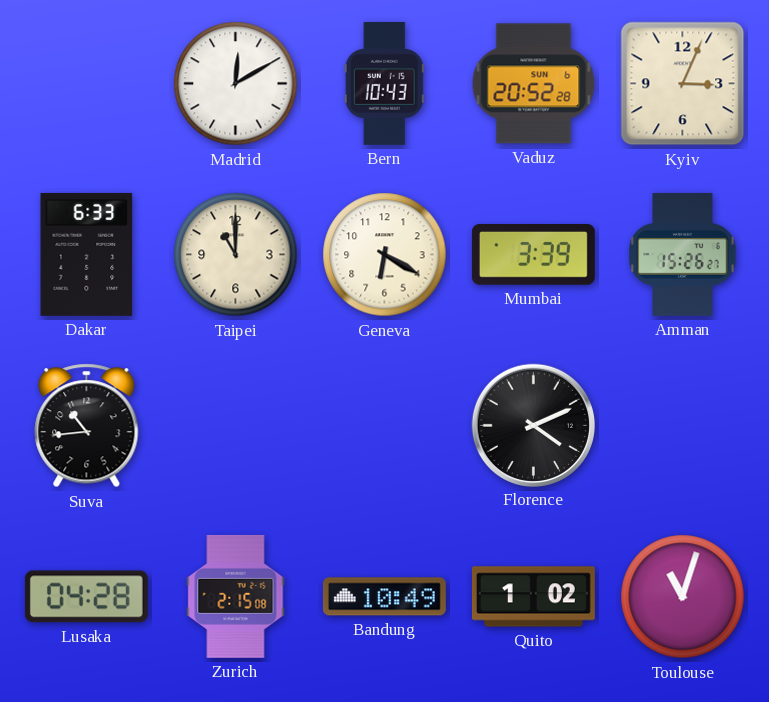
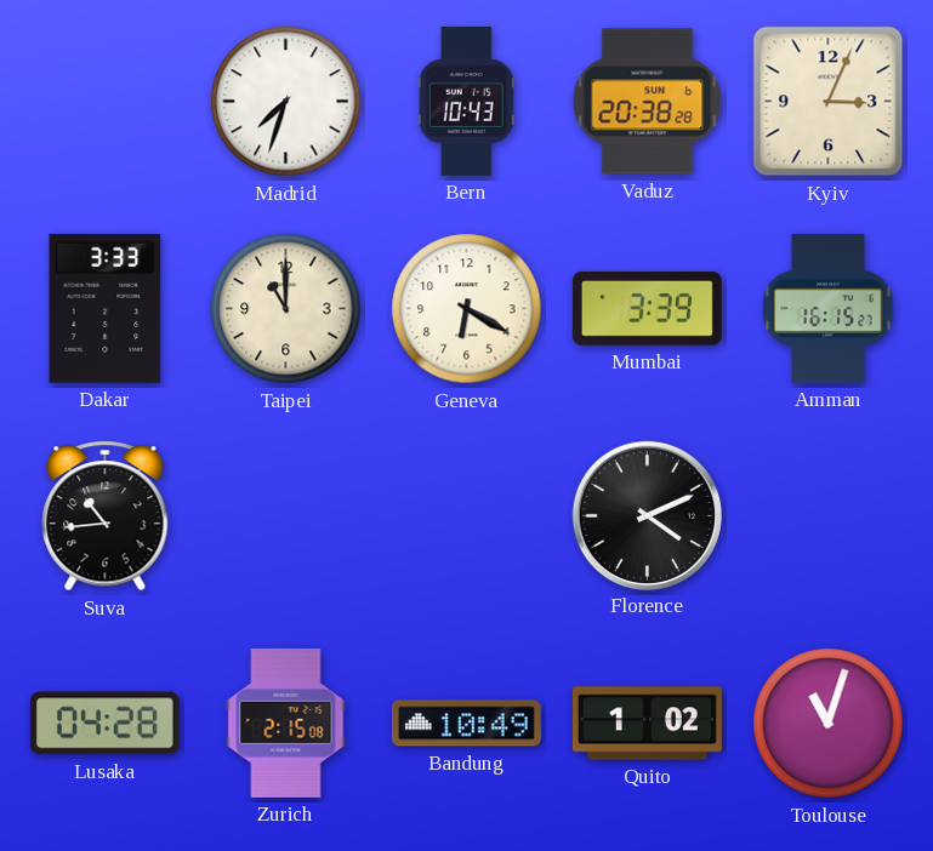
Madrid: 12:10 -> 7:33 (286, 102)
Vaduz: 20:52 -> 20:38 (648, 102)
Dakar: 6:33 -> 3:33 (106, 308)
Amman: 15:26 -> 16:15 (829, 308)
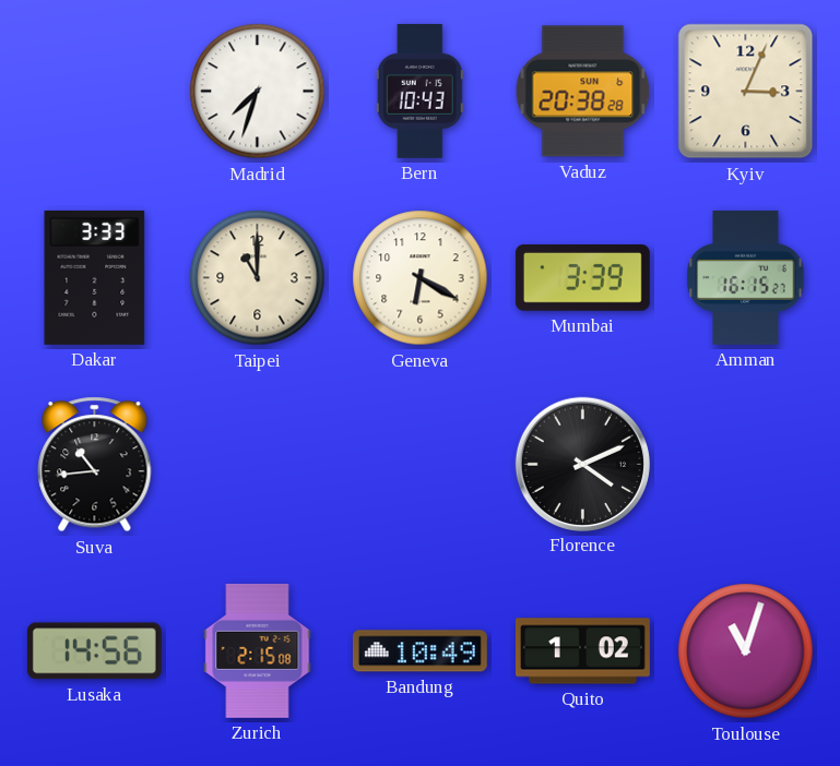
Lusaka: 04:28 -> 14:56 (94, 651)
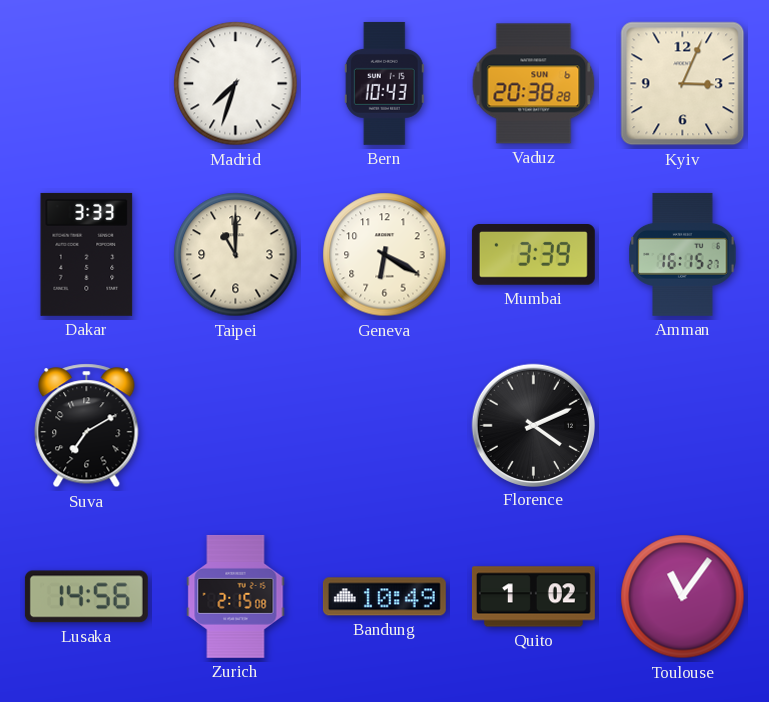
Suva: 10:44 -> 7:10 (87, 426)
Toulouse: 11:03 -> 11:06 (683, 597)
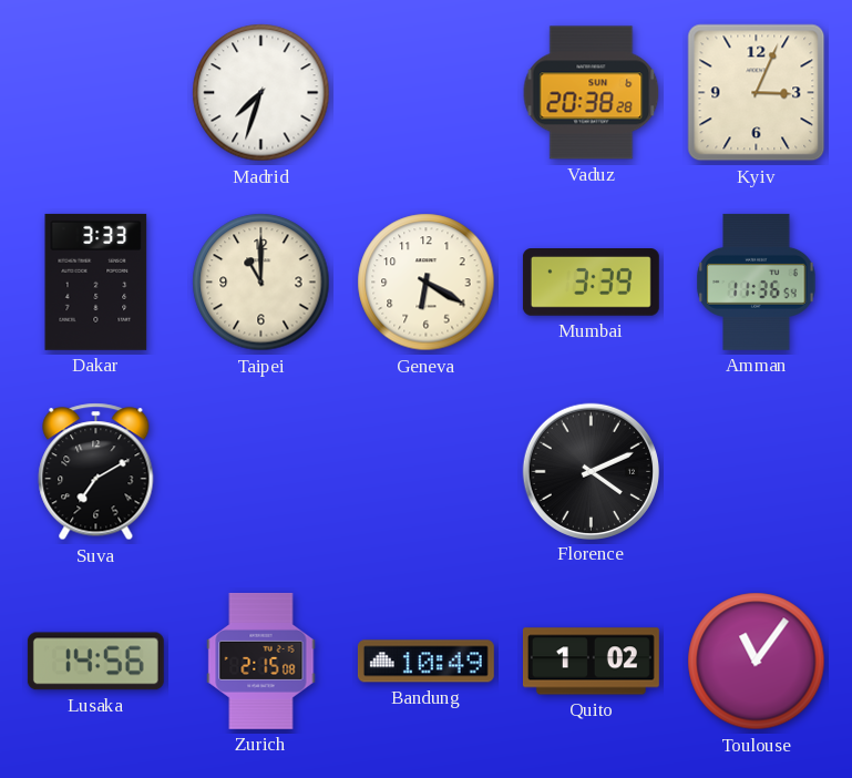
Bern: 10:43 -> none (384, 83)
Amman: 16:15 -> 11:36 (757, 281)
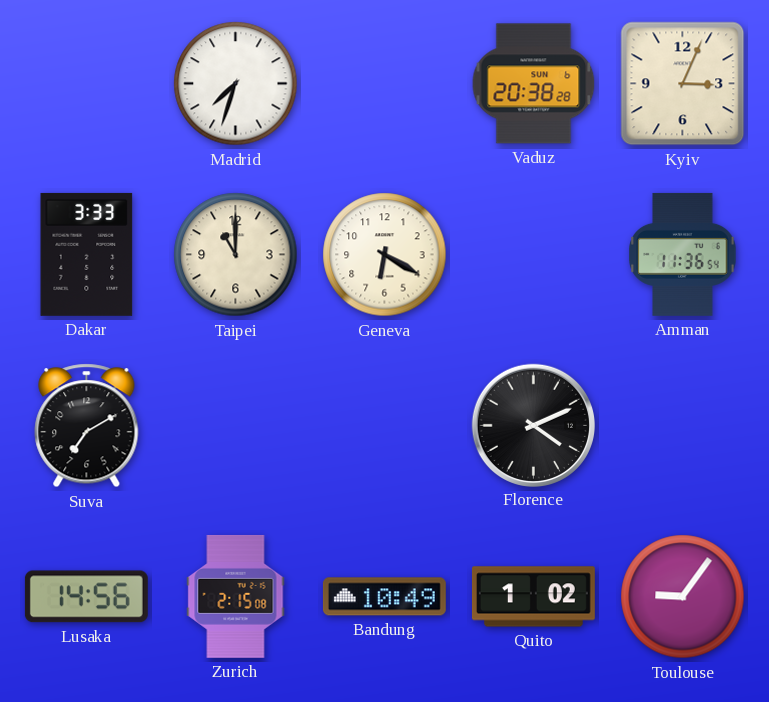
Mumbai: 3:39 -> none (591, 283)
Toulouse: 11:06 -> 9:06 (683, 597)
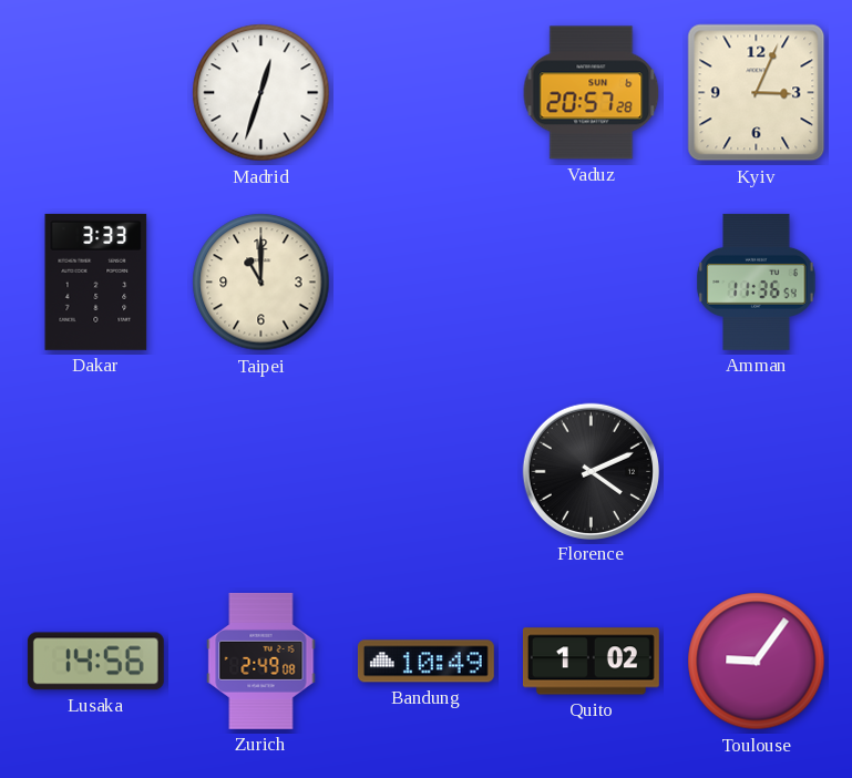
Madrid: 7:33 -> 12:33 (261, 93)
Vaduz: 20:38 -> 20:57 (592, 93)
Geneva: 6:20 -> none (385, 255)
Suva: 7:10 -> none (87, 426)
Zurich: 2:15 -> 2:49 (261, 661)
